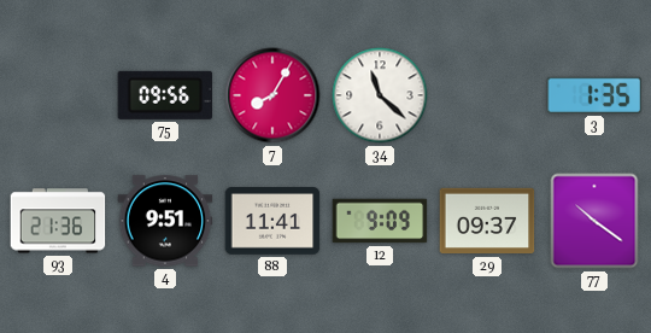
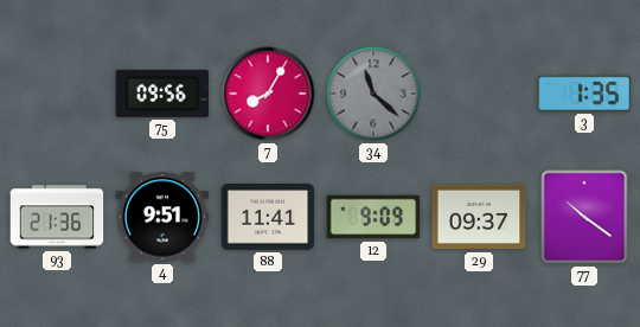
34 dial: white -> grey (373, 94)
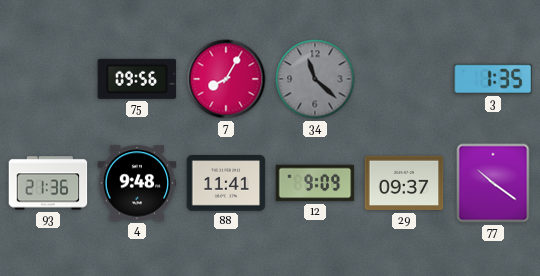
4: 9:51 -> 9:48 (137, 183)
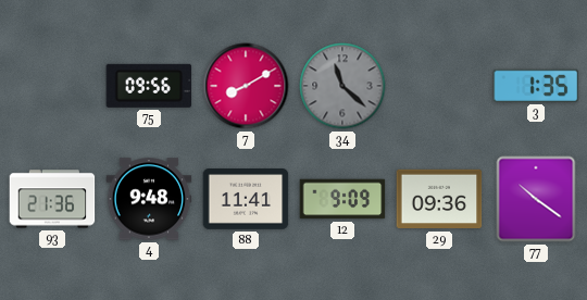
7: 8:05 -> 8:10 (246, 86)
29: 09:37 -> 09:36 (439, 199)
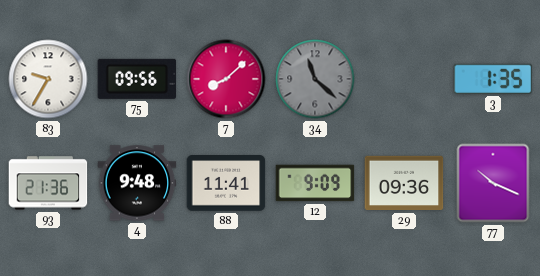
83: none -> 9:35 (48, 79)
7: 8:10 -> 8:08 (226, 79)
77: 10:21 -> 10:19 (493, 183)
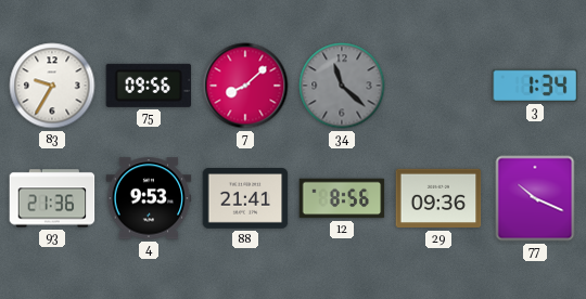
3: 1:35 -> 1:34 (535, 86)
4: 9:48 -> 9:53 (149, 198)
88: 11:41 -> 21:41 (245, 199)
12: 9:09 -> 8:56 (342, 198)
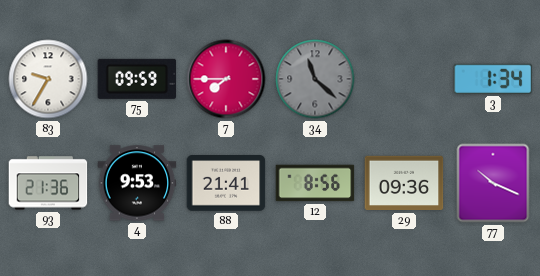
75: 09:56 -> 09:59 (137, 79)
7: 8:08 -> 7:45 (226, 79)
